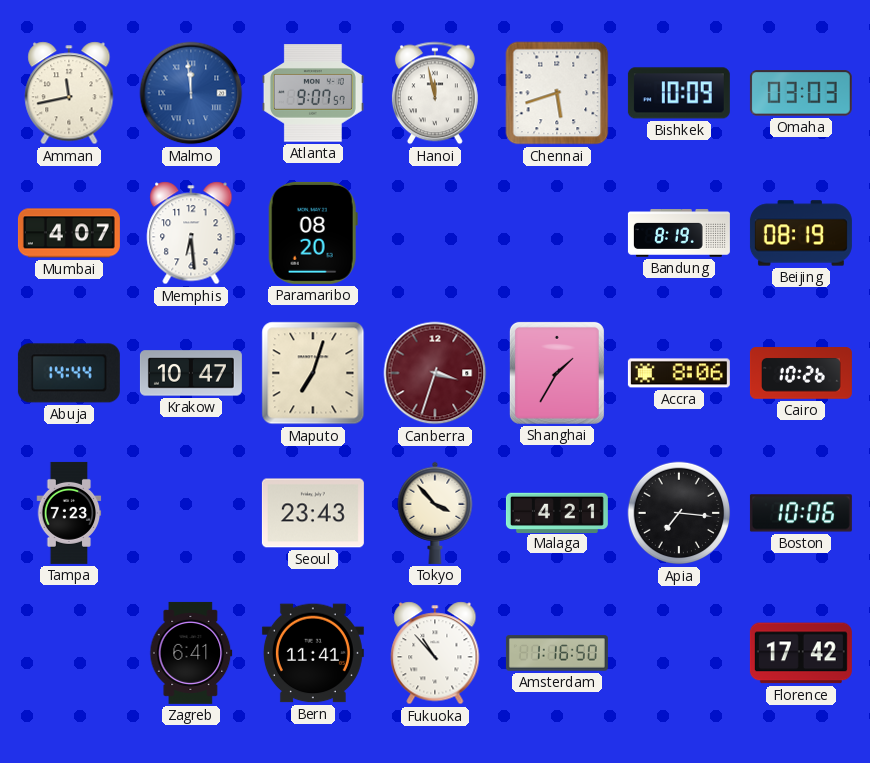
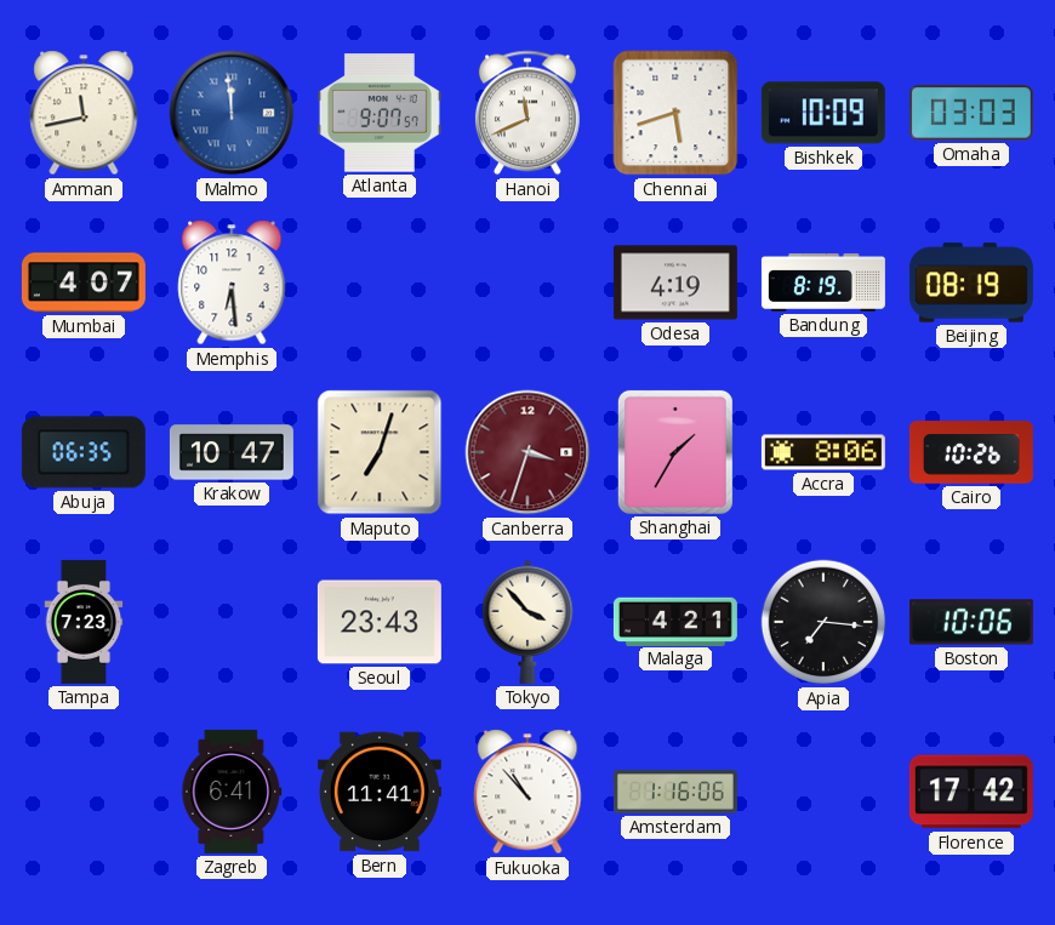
Hanoi: 11:58 -> 11:41 (527, 113)
Paramaribo: 08:20 -> none (313, 233)
Odesa: none -> 4:19 (675, 282)
Abuja: 14:44 -> 06:35 (84, 452)
Amsterdam: 1:16:50 -> 1:16:06 (675, 792)
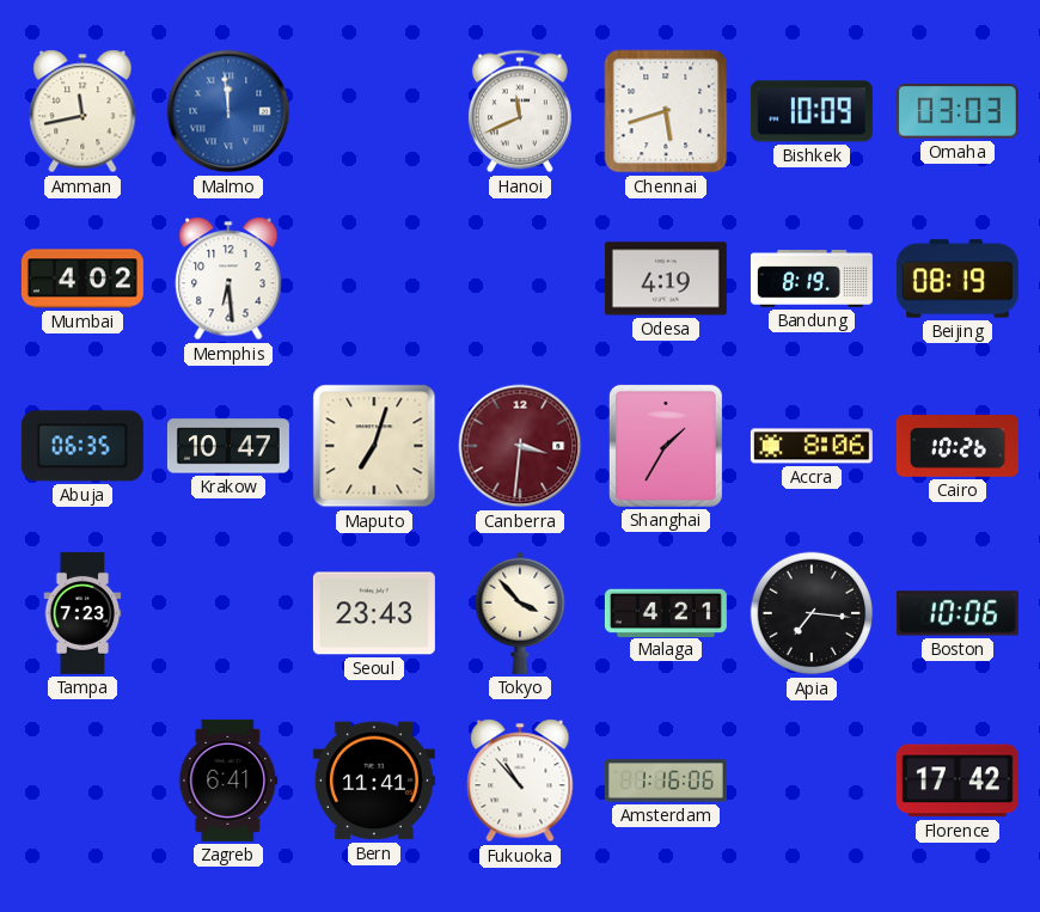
Atlanta: 9:07 -> none (380, 113)
Mumbai: 4:07 -> 4:02 (82, 279)
Canberra: 3:33 -> 3:31 (520, 446)
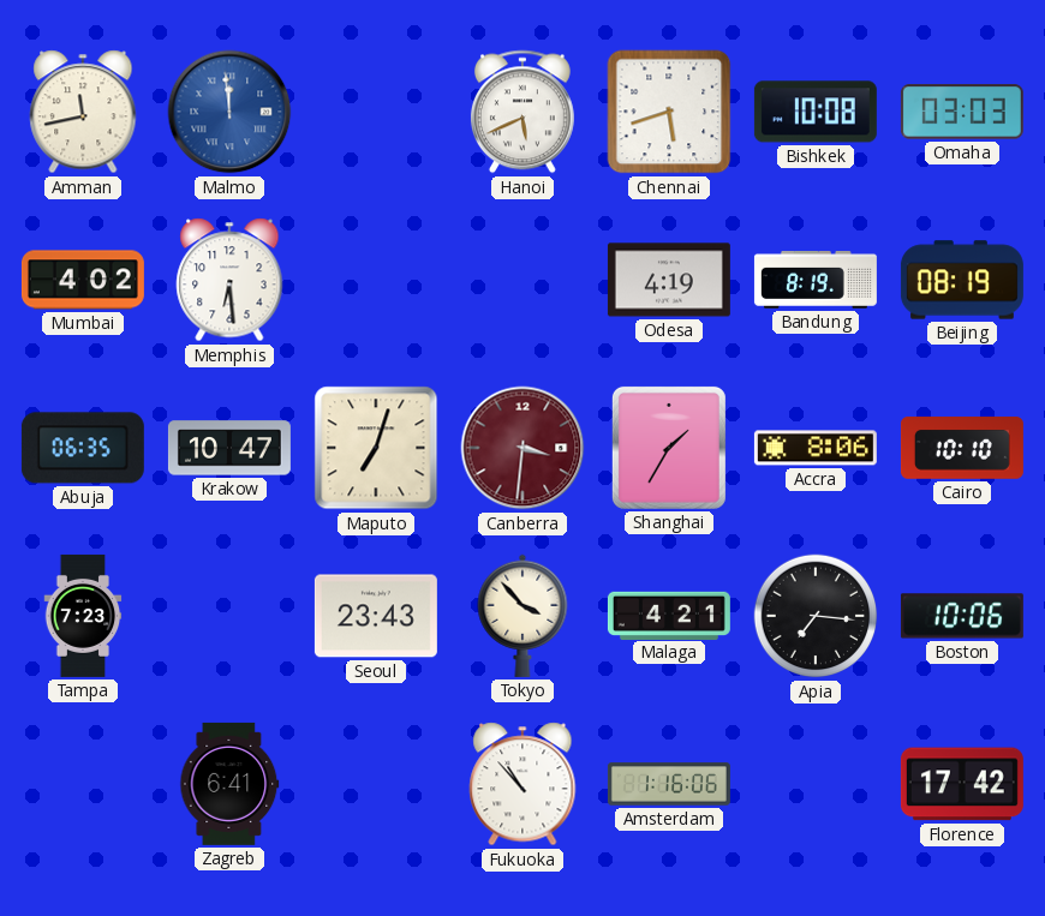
Hanoi: 11:41 -> 5:41 (522, 112)
Bishkek: 10:09 -> 10:08 (816, 112)
Cairo: 10:26 -> 10:10 (962, 448)
Bern: 11:41 -> none (374, 781)
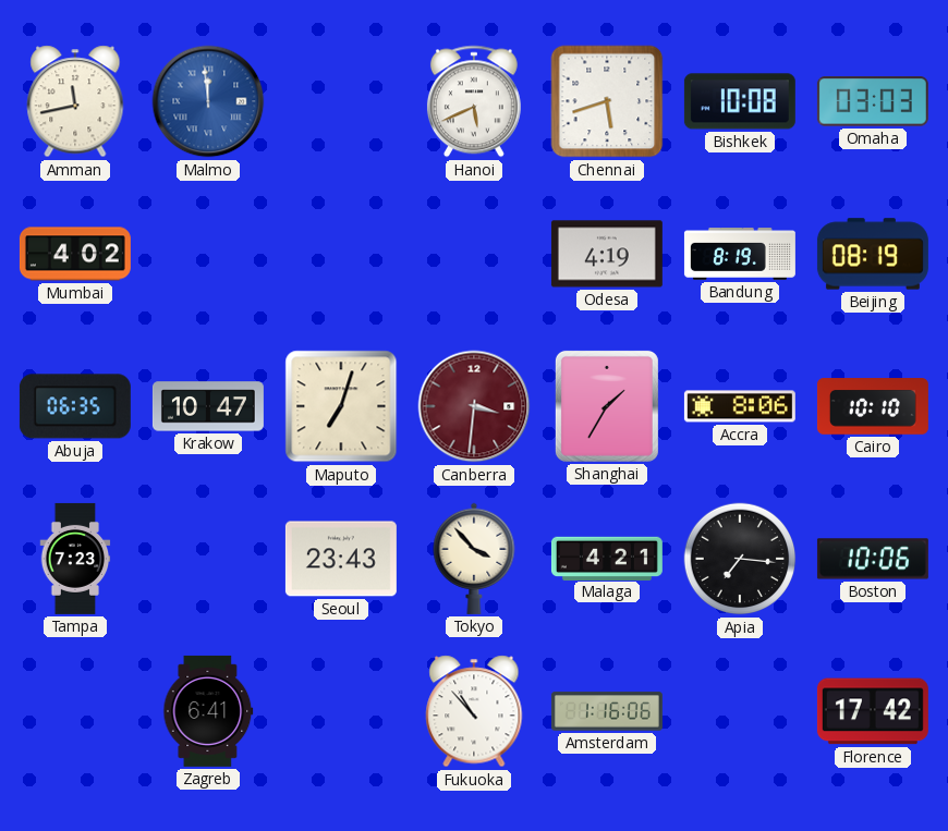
Memphis: 6:29 -> none (229, 280)
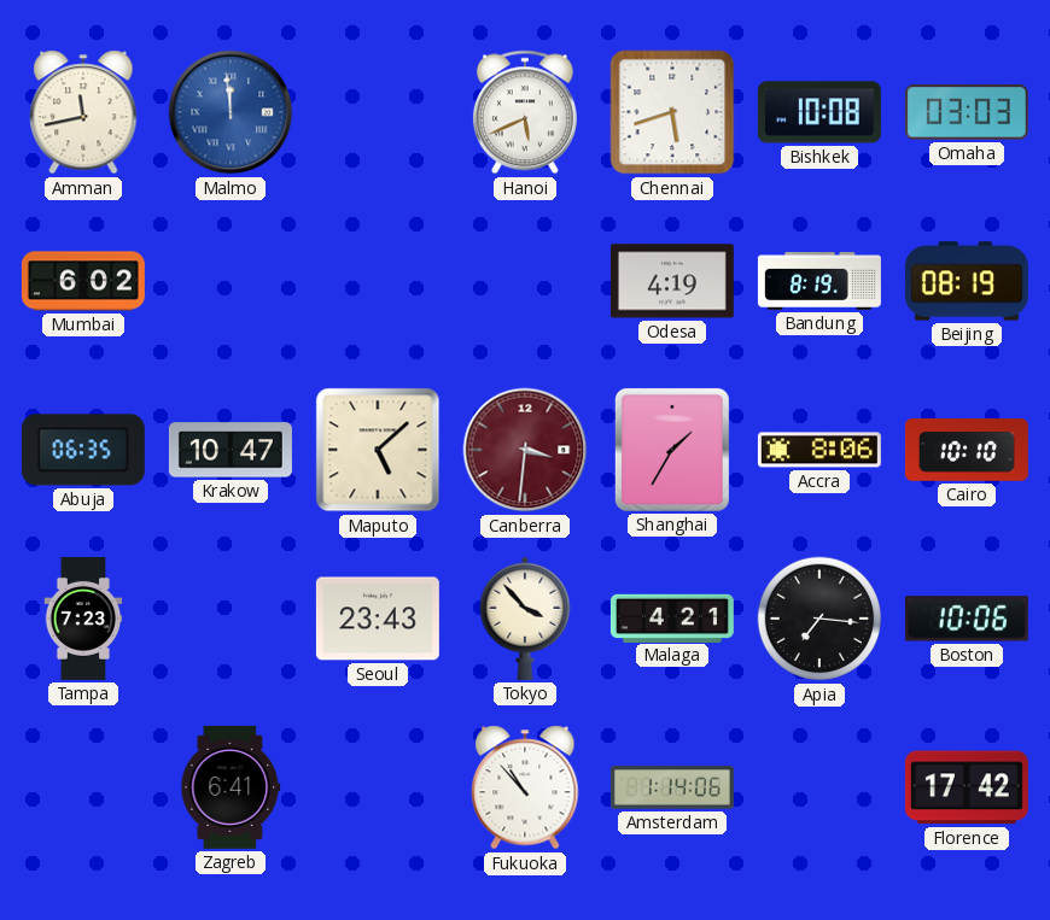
Mumbai: 4:02 -> 6:02 (83, 281)
Maputo: 7:03 -> 5:08 (378, 450)
Amsterdam: 1:16 -> 1:14 (672, 787)
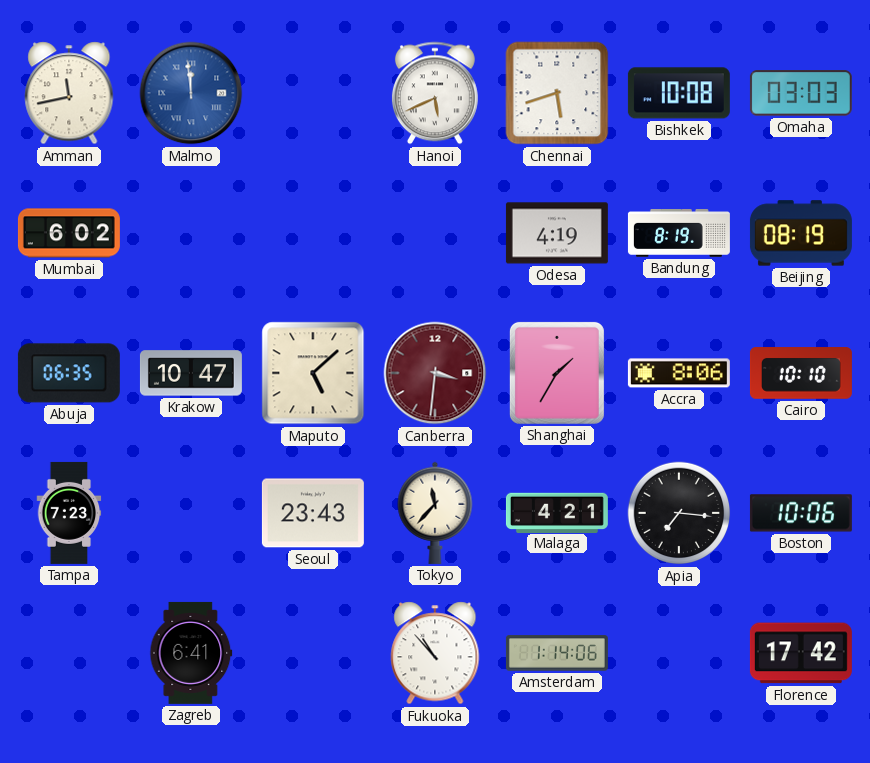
Tokyo: 3:53 -> 11:37 (435, 513)
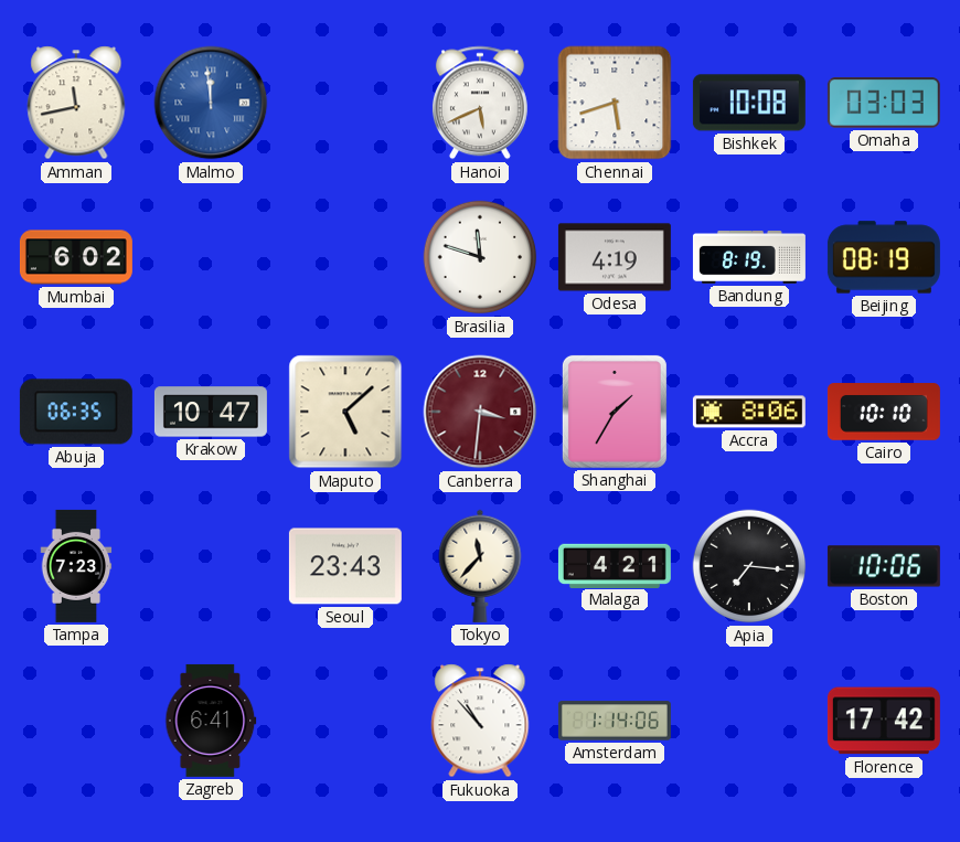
Brasilia: none -> 11:48 (480, 257)
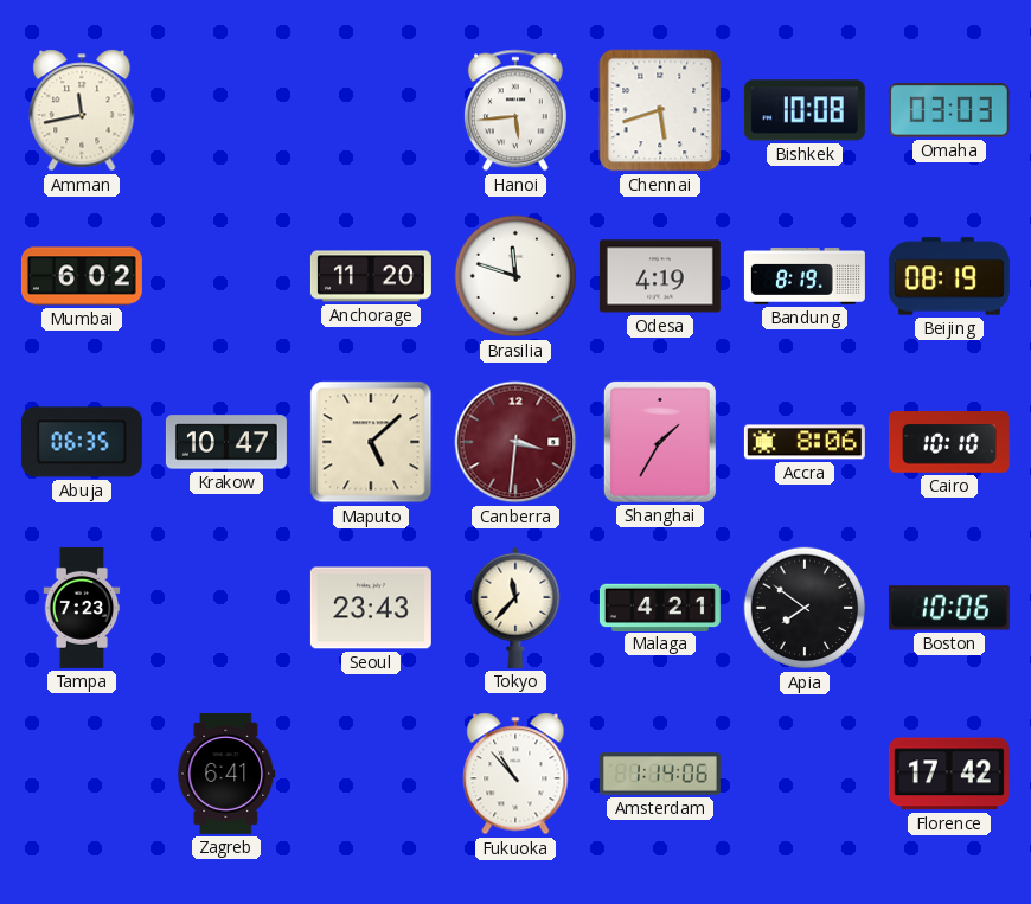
Malmo: 11:59 -> none (211, 103)
Hanoi: 5:41 -> 5:44 (515, 110)
Anchorage: none -> 11:20 (371, 276)
Apia: 7:16 -> 7:51 (805, 608)
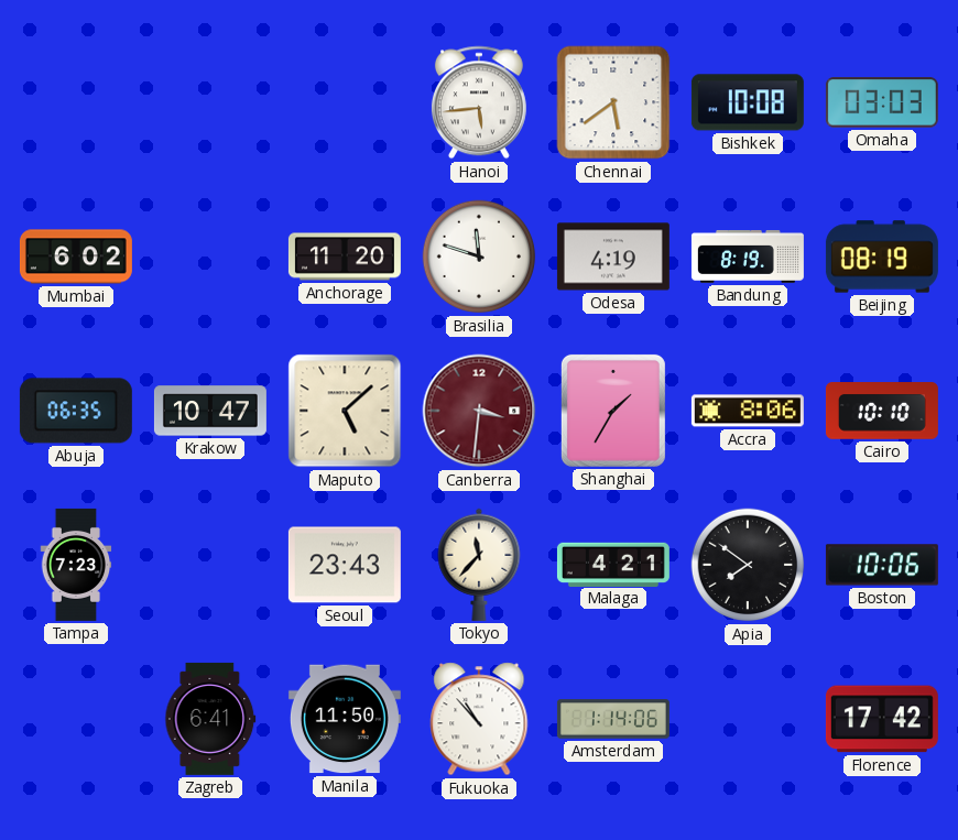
Amman: 11:43 -> none (82, 110)
Chennai: 5:42 -> 5:39 (613, 102)
Manila: none -> 11:50 (345, 719)
